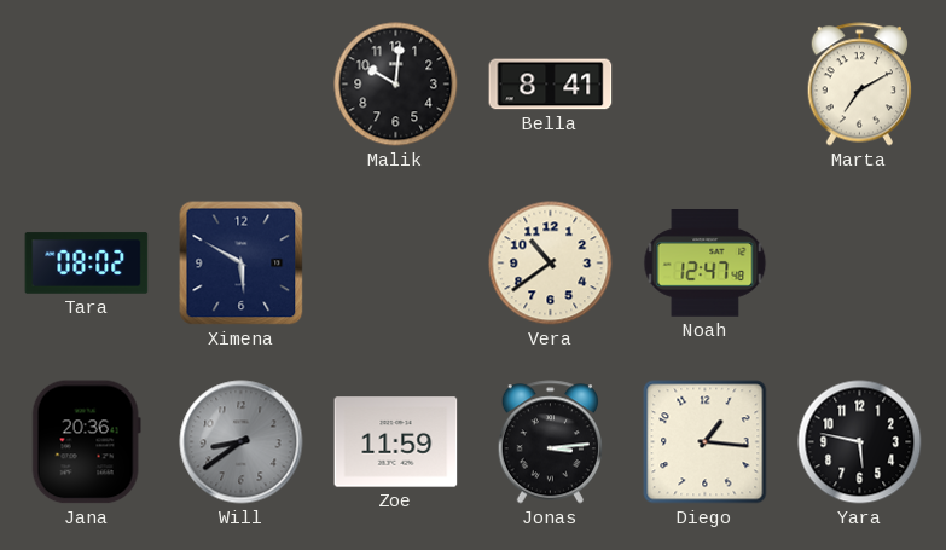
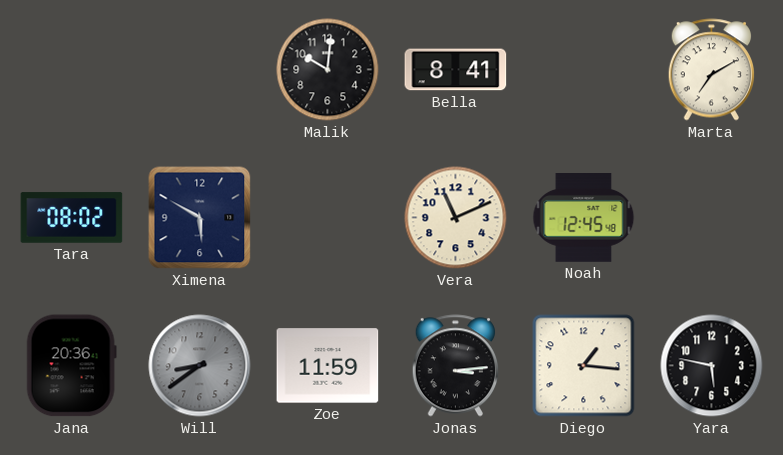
Vera: 10:39 -> 11:11 (456, 218)
Noah: 12:47 -> 12:45 (584, 218)
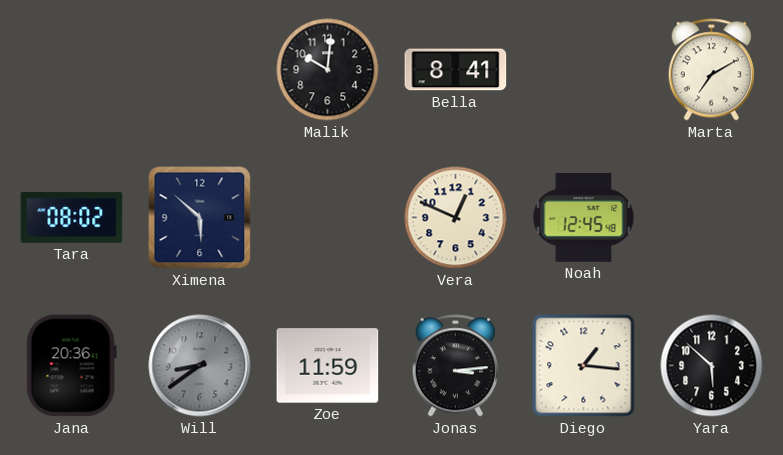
Ximena: 5:50 -> 5:52 (200, 218)
Vera: 11:11 -> 12:49 (456, 218)
Yara: 5:47 -> 5:52 (712, 366)
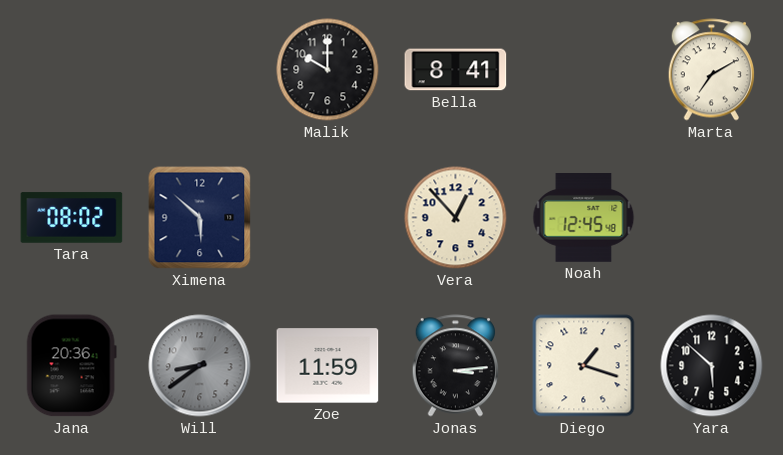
Malik: 10:01 -> 10:00 (328, 70)
Vera: 12:49 -> 12:53 (456, 218)
Diego: 1:16 -> 1:18 (584, 366)
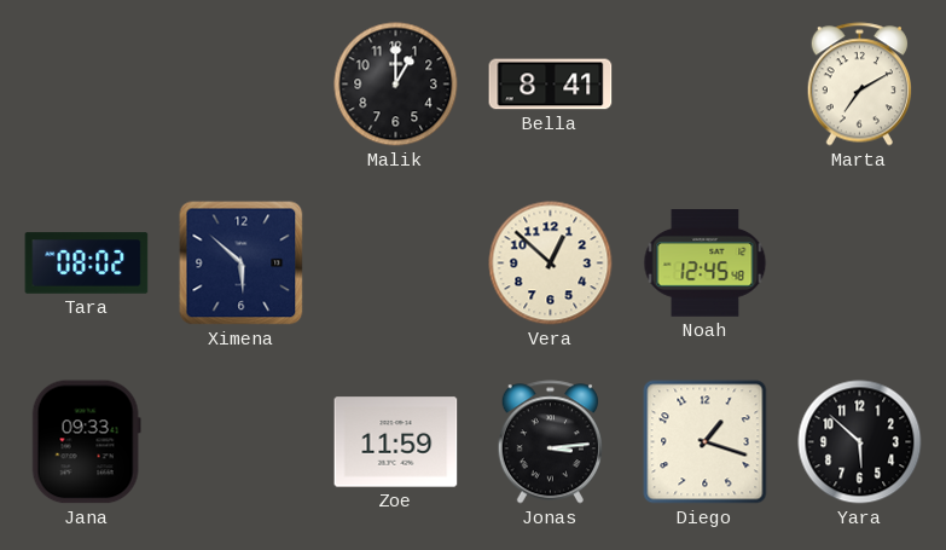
Malik: 10:00 -> 1:00 (396, 85)
Vera: 12:53 -> 12:52 (551, 264)
Jana: 20:36 -> 09:33 (86, 442)
Will: 8:39 -> none (200, 366)
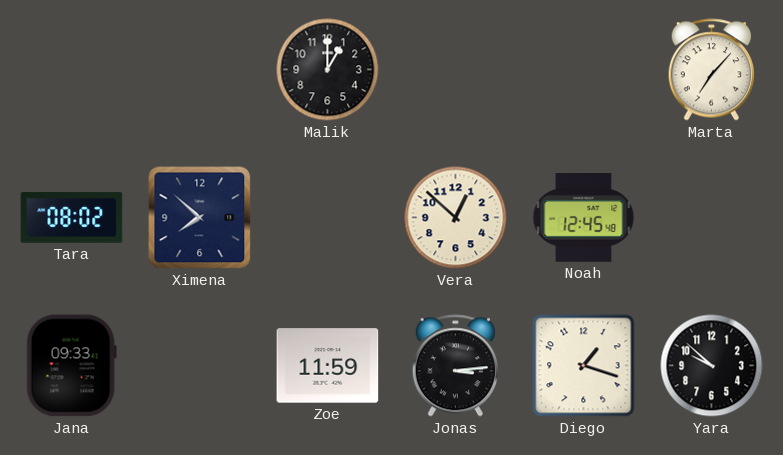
Bella: 8:41 -> none (551, 85)
Marta: 7:10 -> 7:07 (711, 70)
Ximena: 5:52 -> 7:52 (200, 218)
Yara: 5:52 -> 9:52 (712, 366)
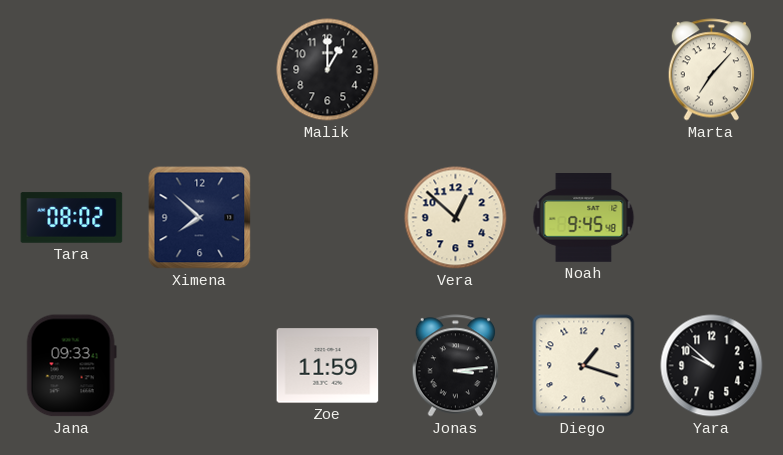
Noah: 12:45 -> 9:45 (584, 218)
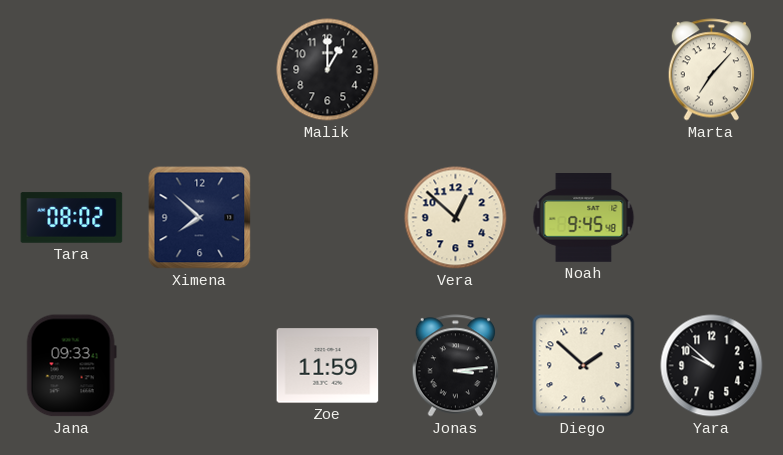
Diego: 1:18 -> 1:52 (584, 366)
